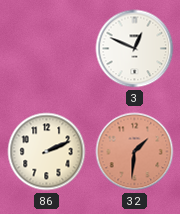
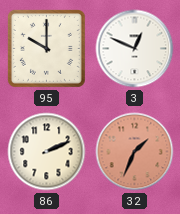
95: none -> 10:00 (46, 48)
32: 1:31 -> 1:34 (135, 152)
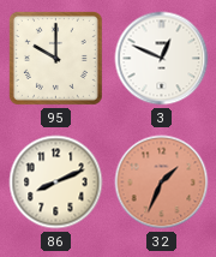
86: 2:11 -> 8:11 (56, 183)
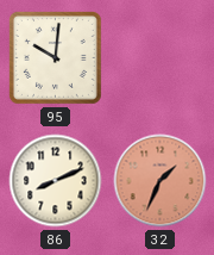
95: 10:00 -> 10:01 (55, 57)
3: 12:49 -> none (162, 59)
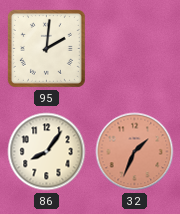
95: 10:01 -> 2:01 (46, 48)
86: 8:11 -> 8:06 (47, 152)
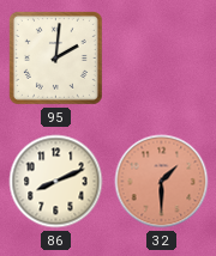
86: 8:06 -> 8:11 (56, 182)
32: 1:34 -> 1:30 (162, 182)
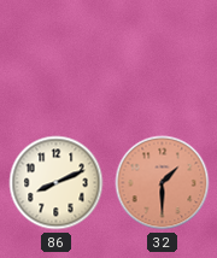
95: 2:01 -> none (55, 57)
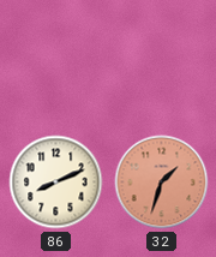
32: 1:30 -> 1:33 (162, 183)
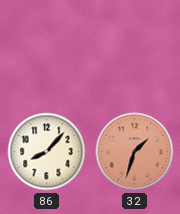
86: 8:11 -> 8:07 (47, 152)
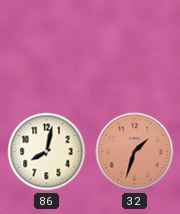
86: 8:07 -> 8:02 (47, 152)
